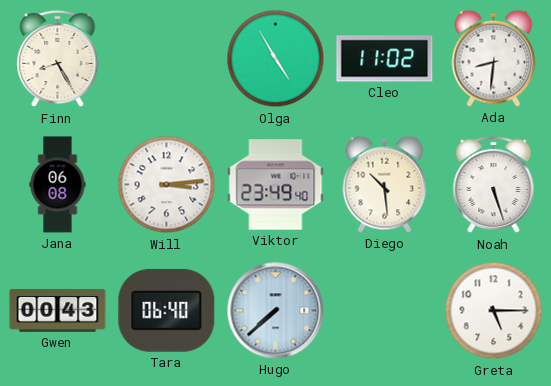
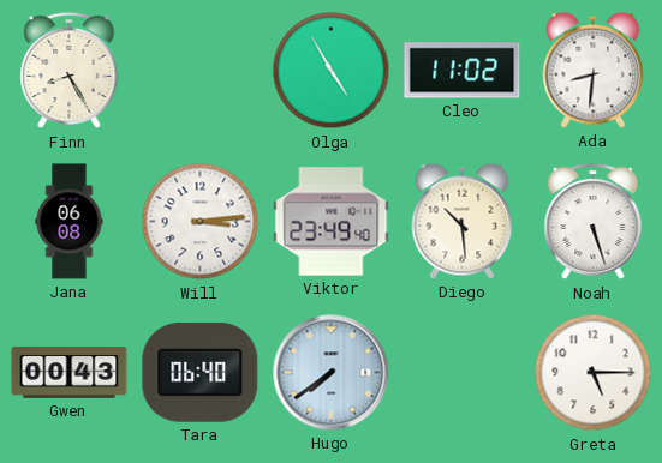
Hugo: 7:38 -> 7:39 (332, 373)
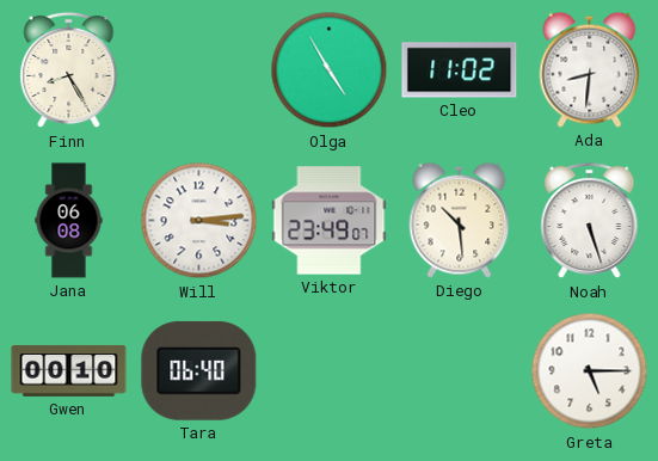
Viktor: 23:49:40 -> 23:49:07 (330, 221)
Gwen: 00:43 -> 00:10 (69, 370)
Hugo: 7:39 -> none (332, 373)
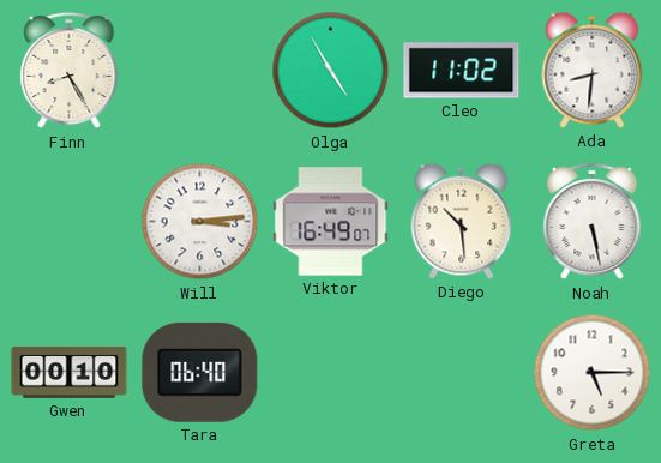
Jana: 06:08 -> none (69, 221)
Viktor: 23:49 -> 16:49 (331, 222)
Noah: 5:27 -> 5:28 (593, 222)
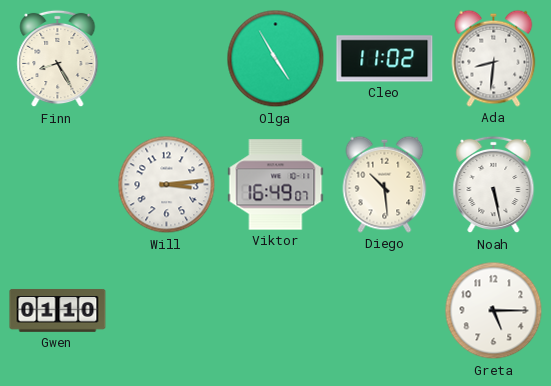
Gwen: 00:10 -> 01:10 (58, 310)
Tara: 06:40 -> none (200, 372)
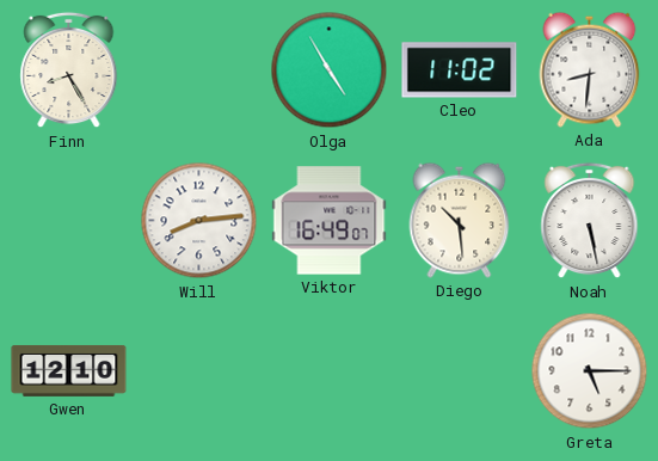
Will: 3:14 -> 8:14 (199, 221)
Gwen: 01:10 -> 12:10 (69, 370)
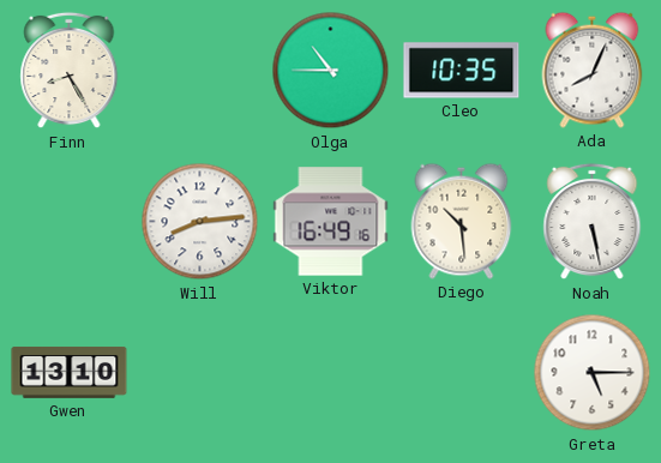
Olga: 4:55 -> 10:45 (331, 71)
Cleo: 11:02 -> 10:35 (462, 71)
Ada: 8:31 -> 8:04 (593, 70)
Viktor: 16:49:07 -> 16:49:16 (331, 222)
Gwen: 12:10 -> 13:10 (70, 372)
